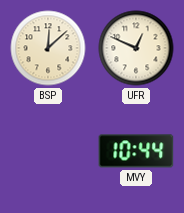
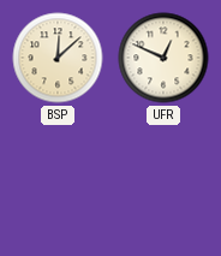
MVY: 10:44 -> none (136, 151)
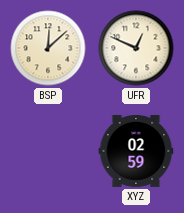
XYZ: none -> 02:59 (136, 151)
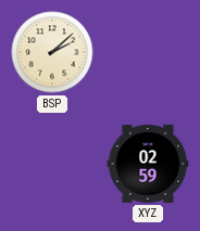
BSP: 12:08 -> 2:08 (52, 52)
UFR: 12:49 -> none (136, 48)
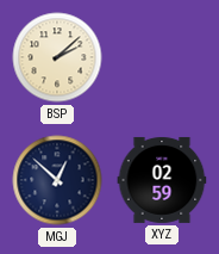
MGJ: none -> 12:52 (57, 180)
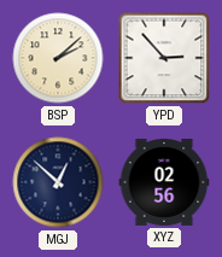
YPD: none -> 2:53 (164, 58)
XYZ: 02:59 -> 02:56 (164, 182)
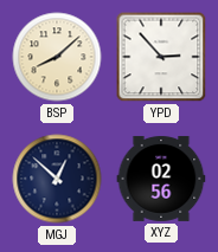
BSP: 2:08 -> 8:08 (57, 57)
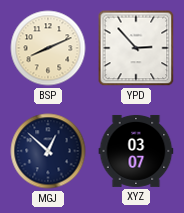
BSP: 8:08 -> 8:11 (48, 48)
XYZ: 02:56 -> 03:07 (136, 151)
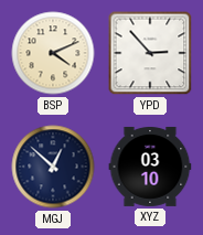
BSP: 8:11 -> 4:11 (53, 53)
XYZ: 03:07 -> 03:10 (150, 167)
